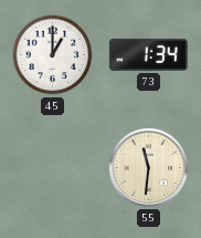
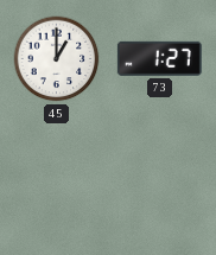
73: 1:34 -> 1:27 (159, 58)
55: 11:31 -> none (148, 167)
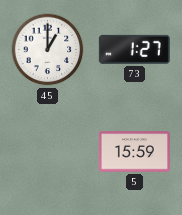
5: none -> 15:59 (134, 152)
